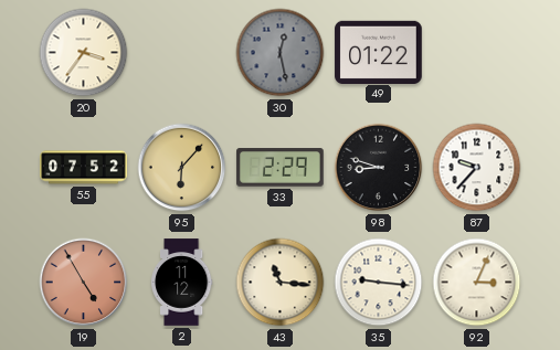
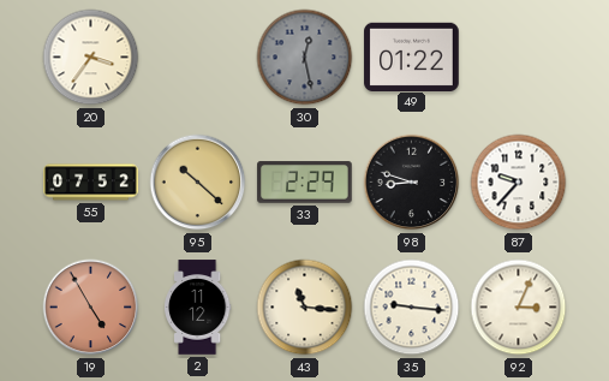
95: 6:07 -> 10:22 (198, 183)
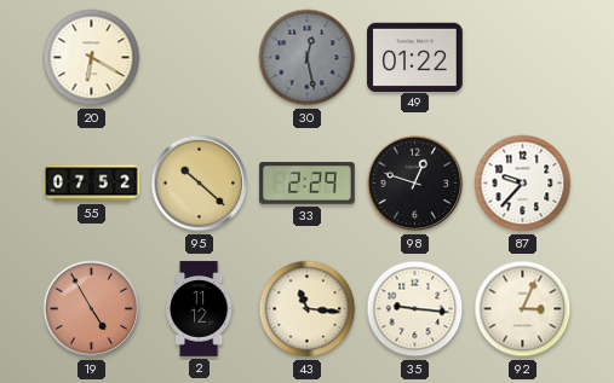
20: 3:36 -> 6:20 (92, 58)
98: 8:48 -> 12:48 (415, 184)
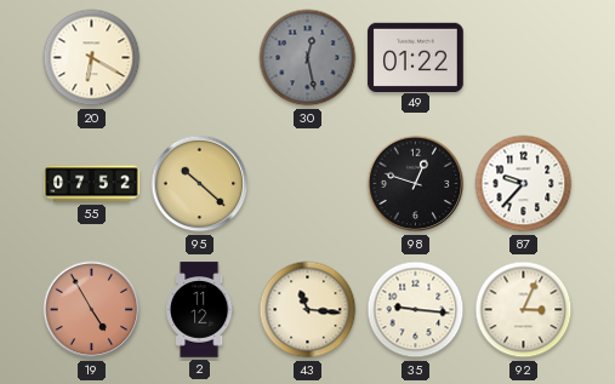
33: 2:29 -> none (308, 184)
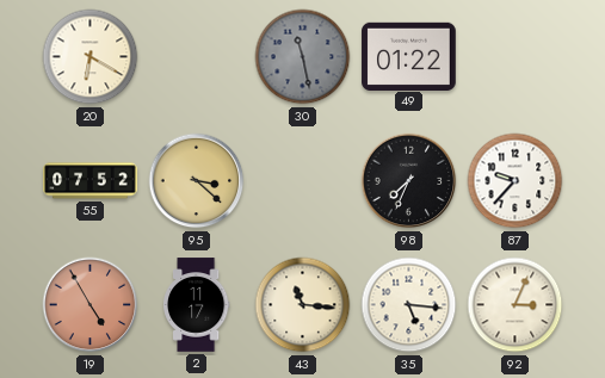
30: 12:28 -> 11:28 (303, 57)
95: 10:22 -> 3:22 (197, 181)
98: 12:48 -> 7:34 (409, 181)
2: 11:12 -> 11:17 (196, 305)
35: 9:16 -> 5:16 (409, 305)
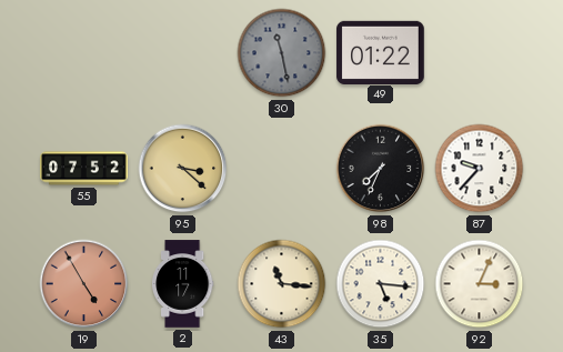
20: 6:20 -> none (91, 57)
